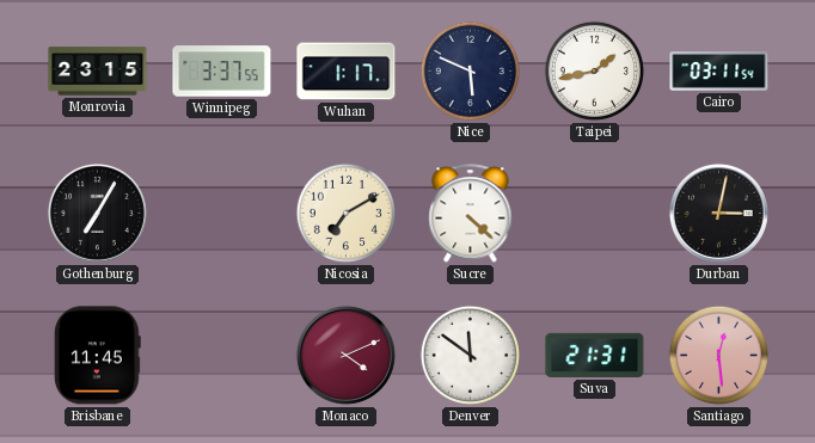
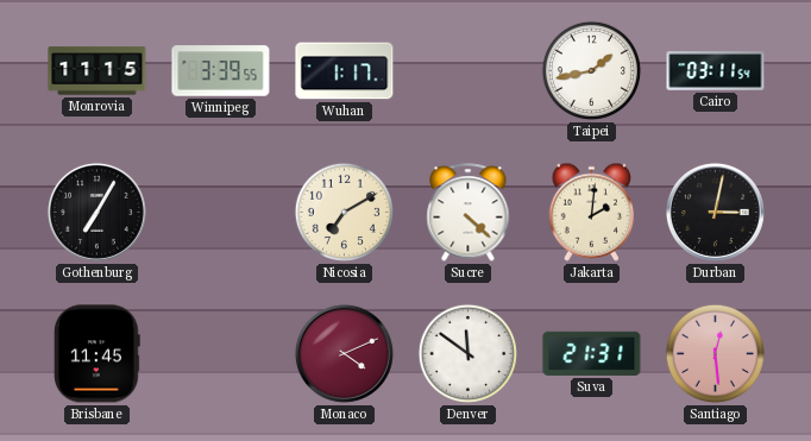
Monrovia: 23:15 -> 11:15 (98, 71)
Winnipeg: 3:37 -> 3:39 (221, 71)
Nice: 5:49 -> none (470, 70)
Jakarta: none -> 2:01 (592, 212)
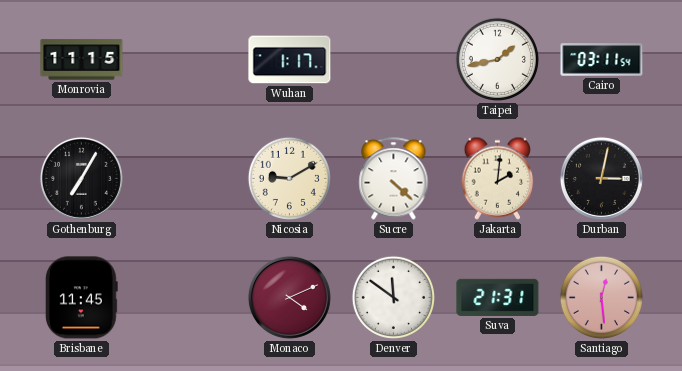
Winnipeg: 3:39 -> none (221, 71)
Nicosia: 7:10 -> 9:10 (289, 178)
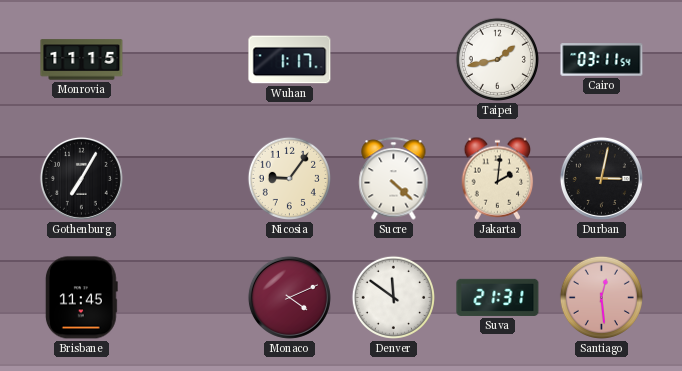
Nicosia: 9:10 -> 9:06 (289, 178)
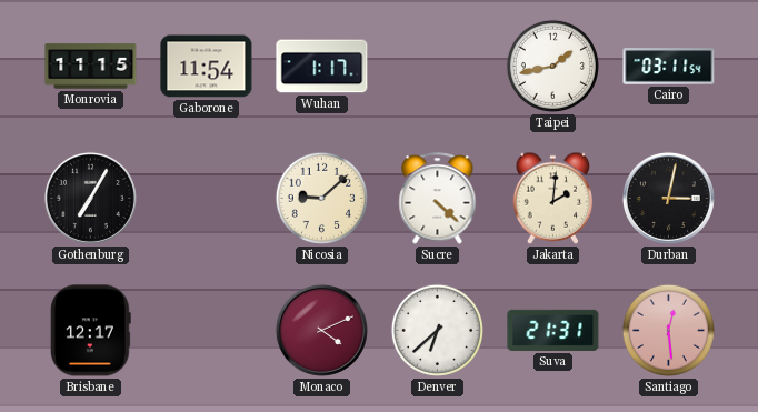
Gaborone: none -> 11:54 (207, 67)
Nicosia: 9:06 -> 9:08 (321, 198)
Brisbane: 11:45 -> 12:17 (90, 331)
Denver: 11:51 -> 6:38 (437, 330)
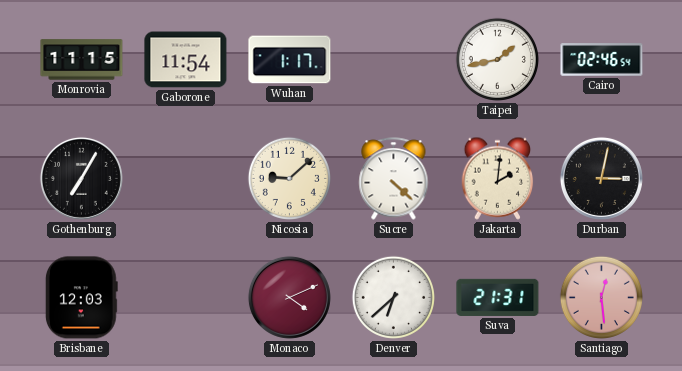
Cairo: 03:11 -> 02:46 (602, 60)
Brisbane: 12:17 -> 12:03 (81, 298)
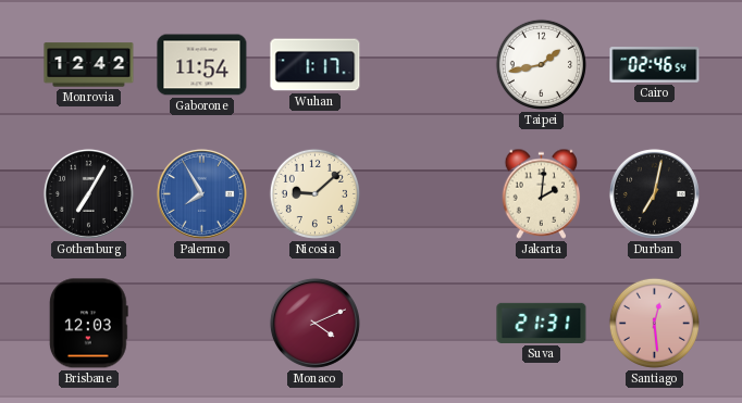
Monrovia: 11:15 -> 12:42 (89, 65)
Palermo: none -> 7:55 (201, 193)
Sucre: 4:22 -> none (394, 179)
Durban: 3:02 -> 7:02 (654, 193)
Denver: 6:38 -> none (393, 297)
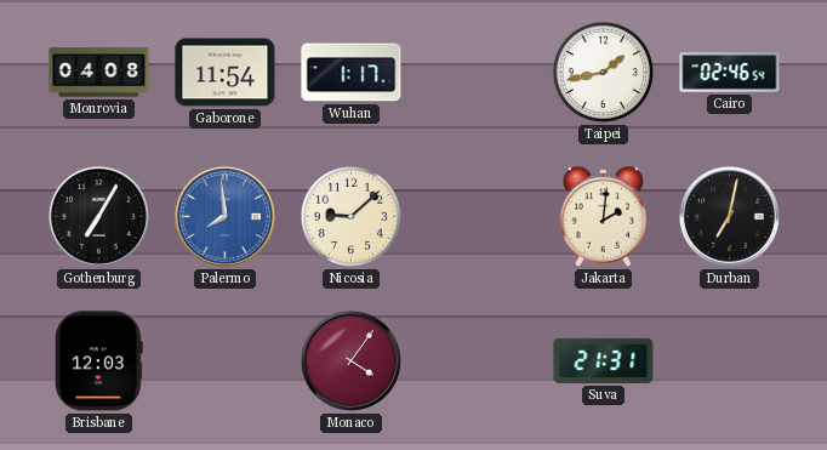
Monrovia: 12:42 -> 04:08 (99, 73)
Palermo: 7:55 -> 7:59 (224, 216)
Monaco: 4:11 -> 4:06 (350, 360)
Santiago: 12:29 -> none (654, 323)
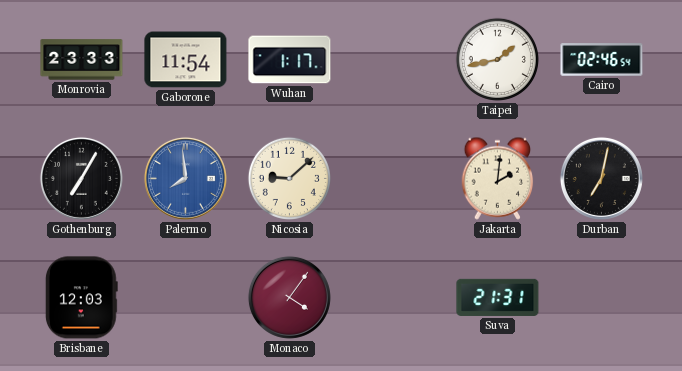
Monrovia: 04:08 -> 23:33 (82, 60)
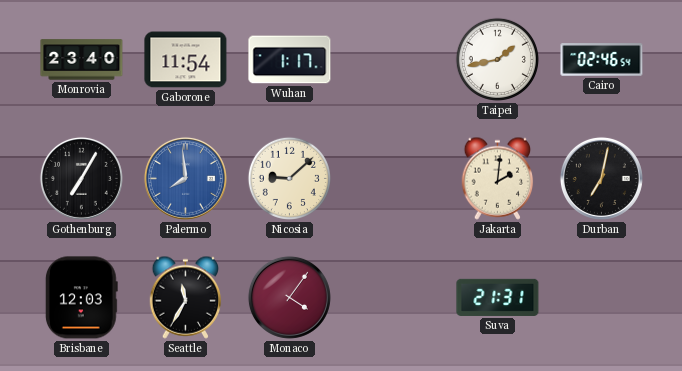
Monrovia: 23:33 -> 23:40 (82, 60)
Seattle: none -> 11:35 (186, 297)
